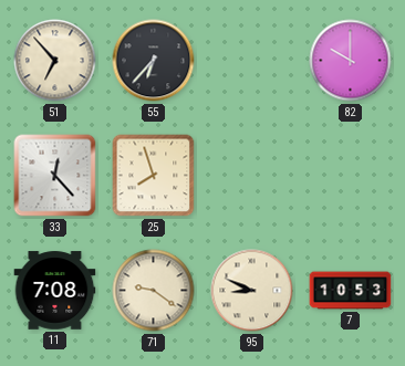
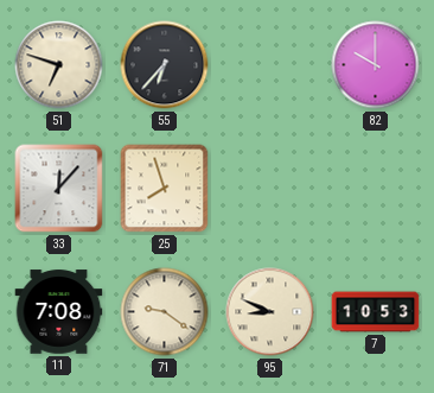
51: 6:53 -> 6:48 (59, 65)
33: 12:23 -> 12:07 (59, 189)
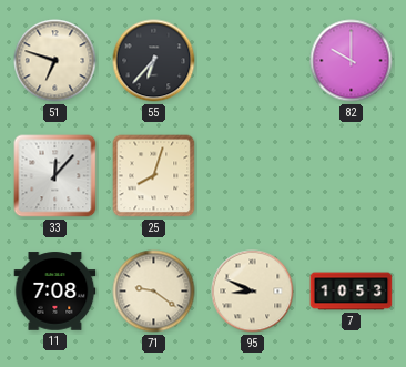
25: 7:57 -> 8:03 (154, 176)
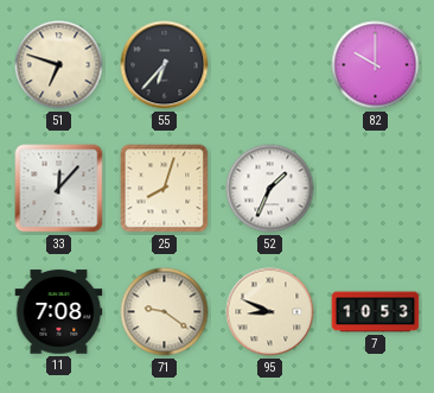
52: none -> 1:34 (270, 189)
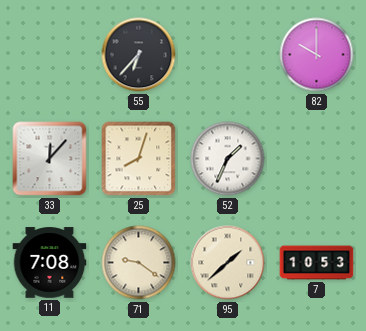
51: 6:48 -> none (59, 65)
95: 8:49 -> 1:38 (228, 263)
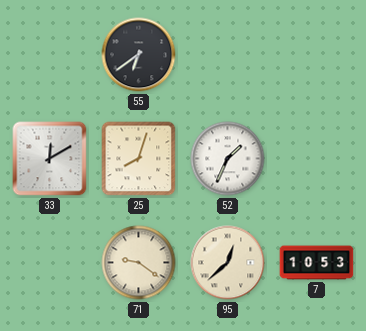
55: 6:37 -> 6:39 (139, 55)
82: 10:00 -> none (317, 55)
33: 12:07 -> 12:10 (50, 159)
11: 7:08 -> none (50, 263)
95: 1:38 -> 12:38 (228, 263)
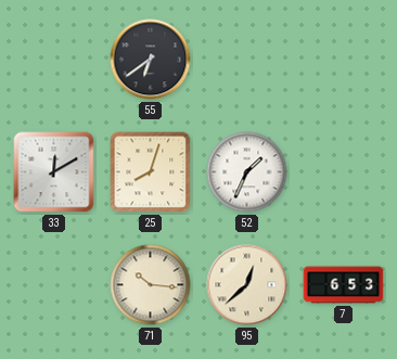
71: 9:21 -> 10:16 (151, 285)
7: 10:53 -> 6:53 (344, 285)
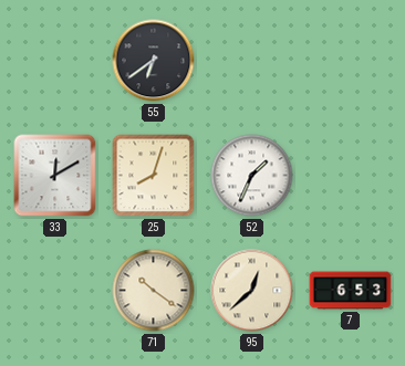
71: 10:16 -> 10:21 (154, 291)
